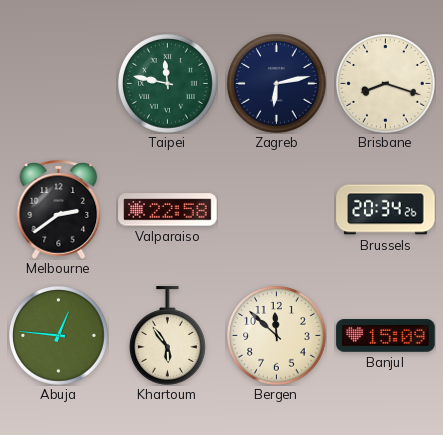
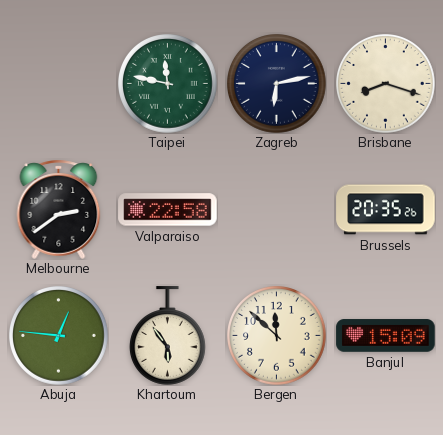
Brussels: 20:34 -> 20:35 (386, 210)
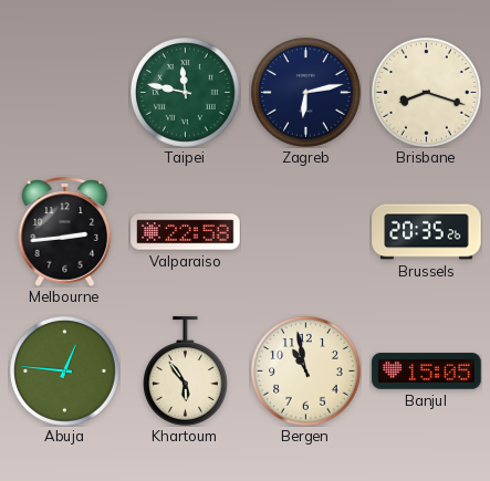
Melbourne: 2:39 -> 2:44 (65, 231)
Bergen: 11:52 -> 10:58 (306, 372)
Banjul: 15:09 -> 15:05 (427, 372)
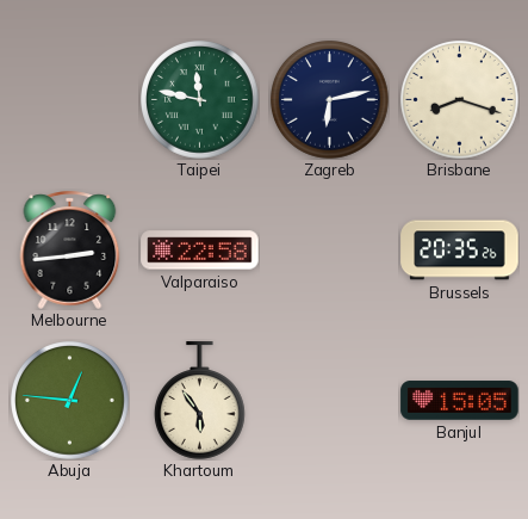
Bergen: 10:58 -> none (306, 372)
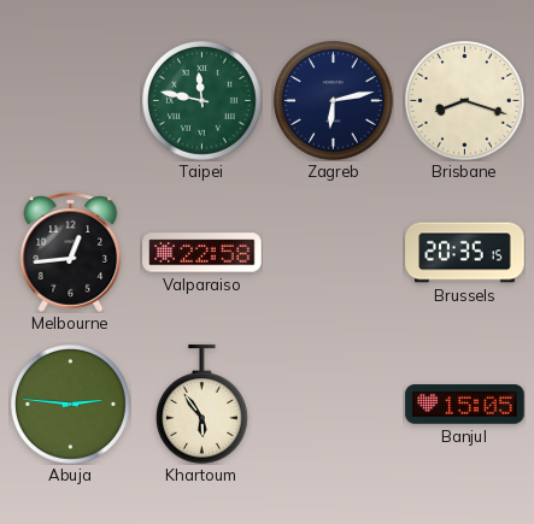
Melbourne: 2:44 -> 12:44 (71, 252)
Brussels: 20:35:26 -> 20:35:15 (465, 253)
Abuja: 12:46 -> 2:46 (71, 405)
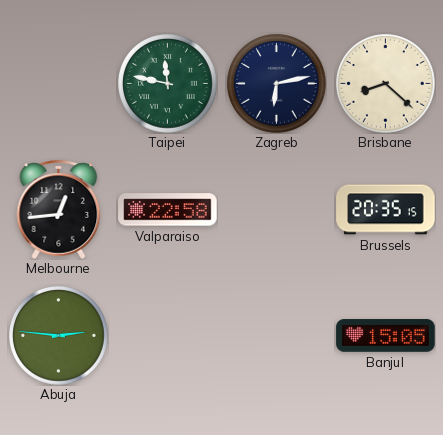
Brisbane: 8:18 -> 8:22 (386, 84)
Khartoum: 5:54 -> none (201, 405)
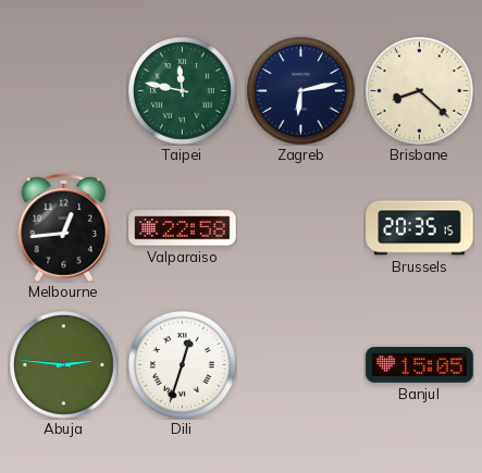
Dili: none -> 12:33 (183, 365)
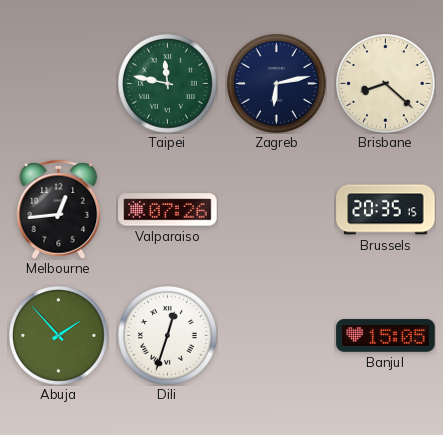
Valparaiso: 22:58 -> 07:26 (168, 210)
Abuja: 2:46 -> 1:53 (59, 336)
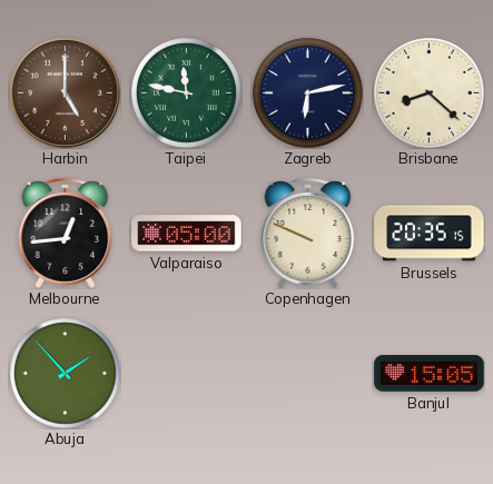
Harbin: none -> 5:00 (65, 92)
Valparaiso: 07:26 -> 05:00 (187, 234)
Copenhagen: none -> 9:49 (308, 233)
Dili: 12:33 -> none (168, 336)
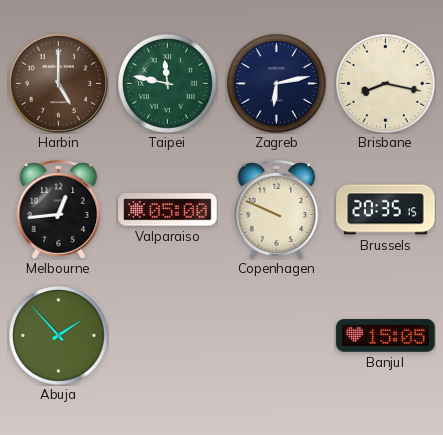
Brisbane: 8:22 -> 8:17 (386, 84)
